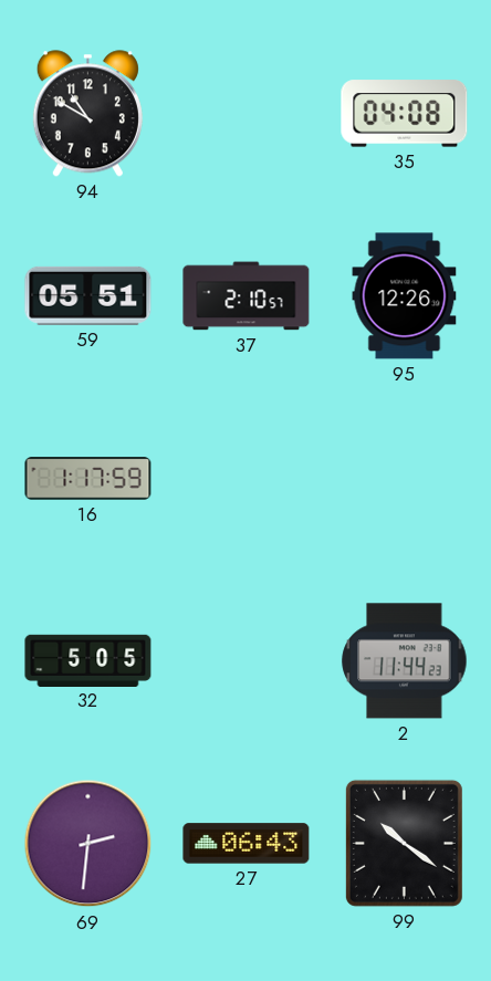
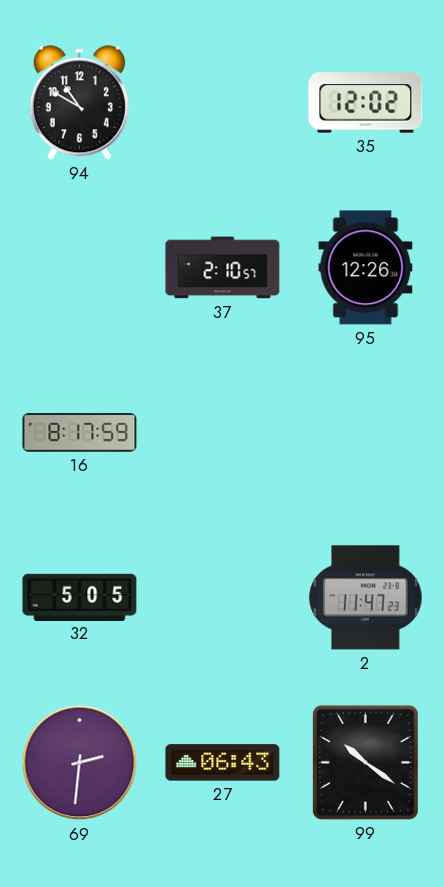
35: 04:08 -> 12:02 (366, 103)
59: 05:51 -> none (88, 295)
16: 1:17 -> 8:17 (80, 433)
2: 11:44 -> 11:47 (366, 598)
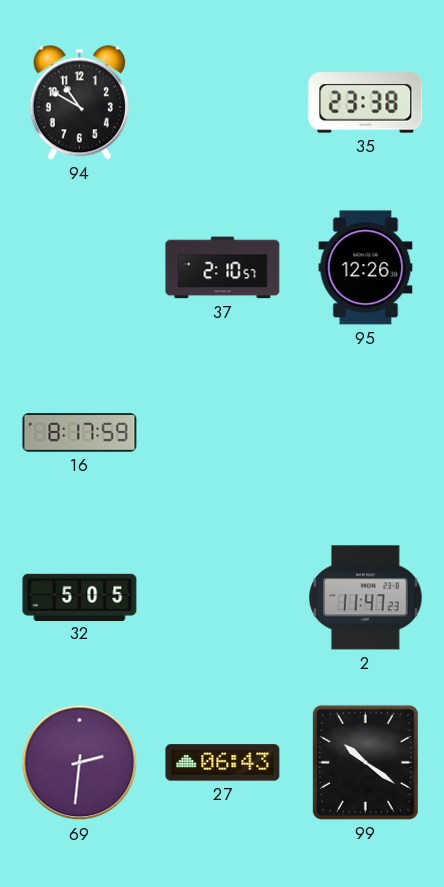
35: 12:02 -> 23:38 (366, 103)
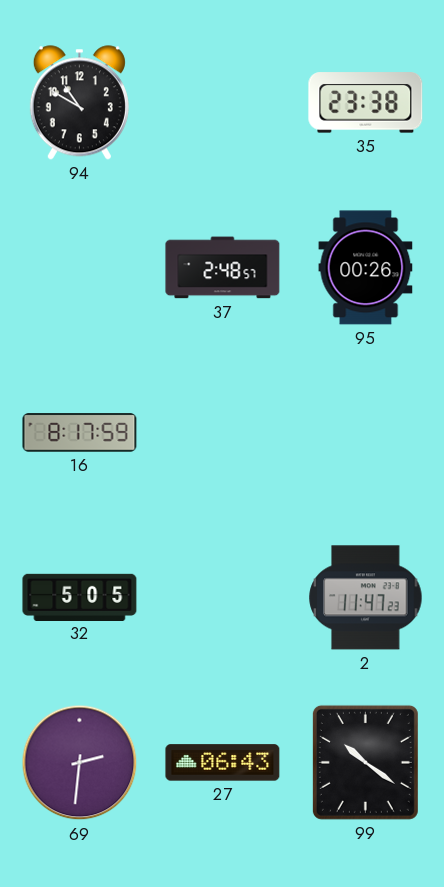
37: 2:10 -> 2:48 (223, 268)
95: 12:26 -> 00:26 (366, 268)
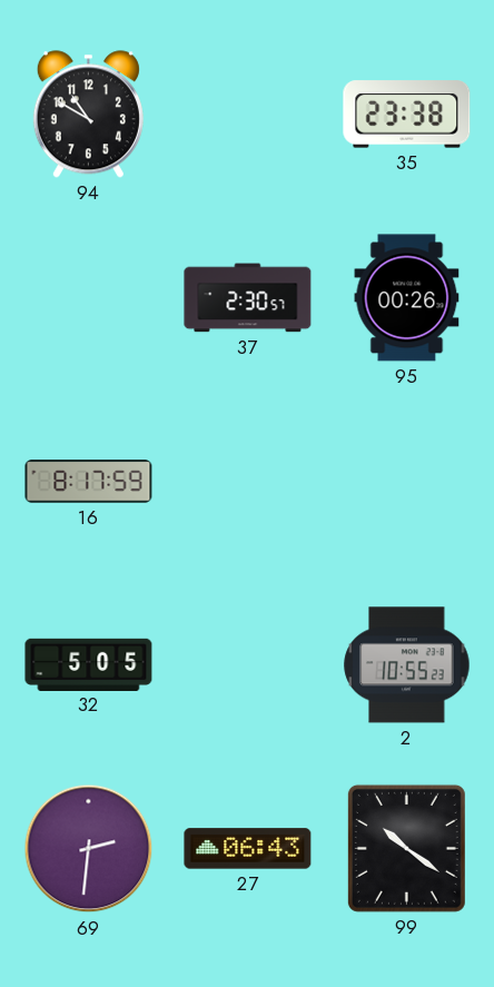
37: 2:48 -> 2:30 (248, 298)
2: 11:47 -> 10:55 (407, 665)
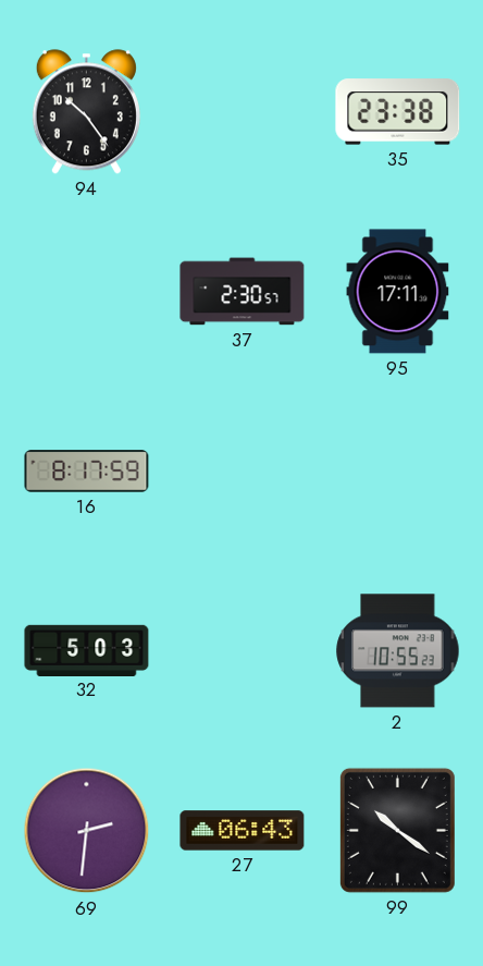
94: 10:50 -> 10:24 (86, 112)
95: 00:26 -> 17:11 (398, 292)
32: 5:05 -> 5:03 (87, 650)
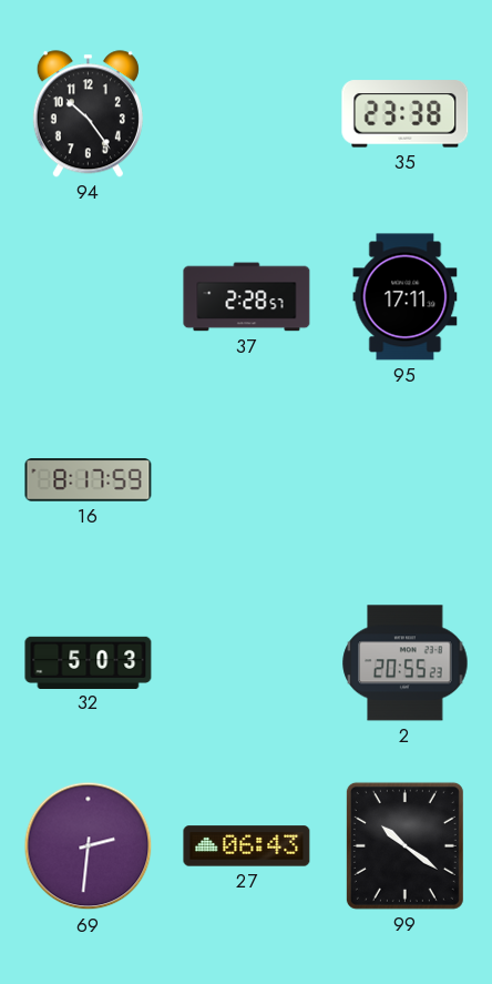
37: 2:30 -> 2:28 (247, 297)
2: 10:55 -> 20:55 (406, 663)
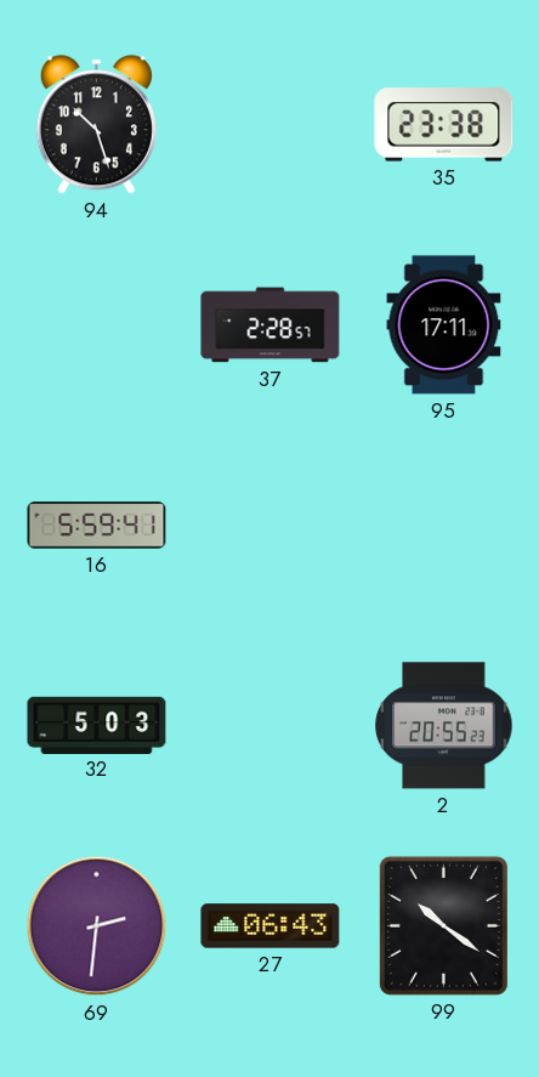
94: 10:24 -> 10:27 (96, 125)
16: 8:17 -> 5:59 (97, 526)
